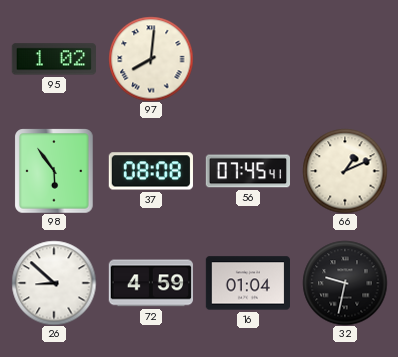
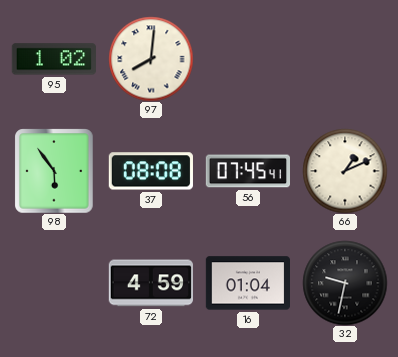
26: 8:52 -> none (54, 283)
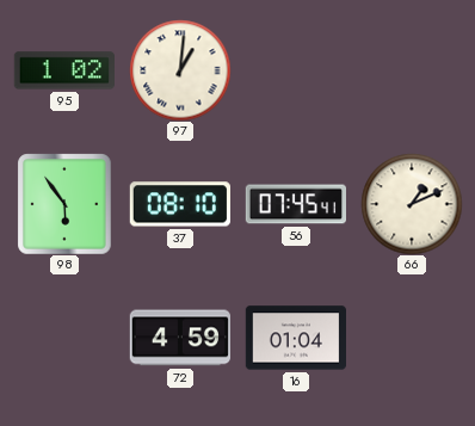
97: 8:01 -> 1:01 (180, 70)
37: 08:08 -> 08:10 (180, 204)
32: 9:32 -> none (345, 283)
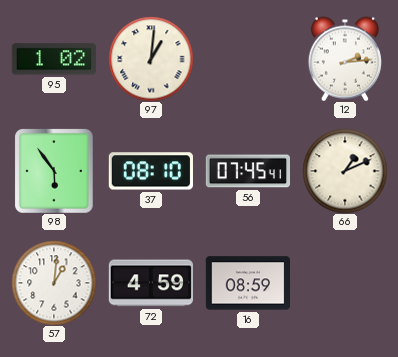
12: none -> 2:14 (345, 59)
57: none -> 1:01 (54, 283)
16: 01:04 -> 08:59 (247, 283)
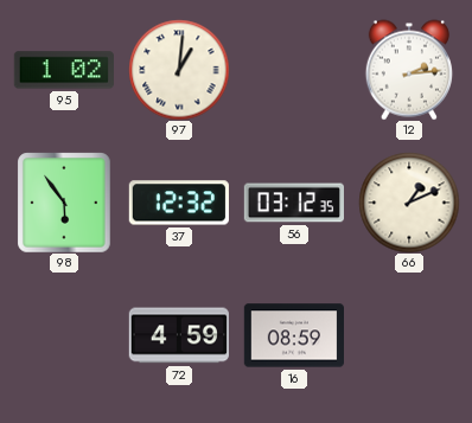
37: 08:10 -> 12:32 (179, 203)
56: 07:45 -> 03:12 (293, 203)
57: 1:01 -> none (54, 283)
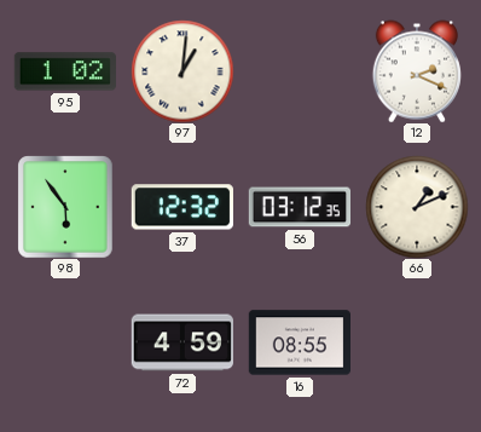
12: 2:14 -> 2:19 (417, 71)
16: 08:59 -> 08:55 (299, 342)
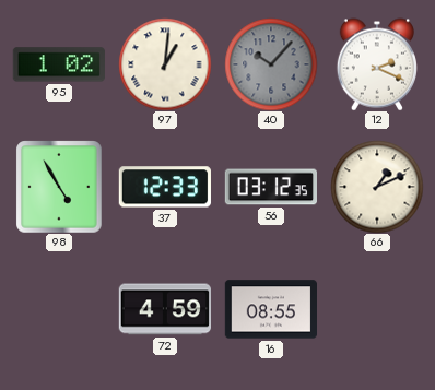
40: none -> 10:07 (271, 64)
98: 5:54 -> 4:55 (59, 187)
37: 12:32 -> 12:33 (165, 187)
